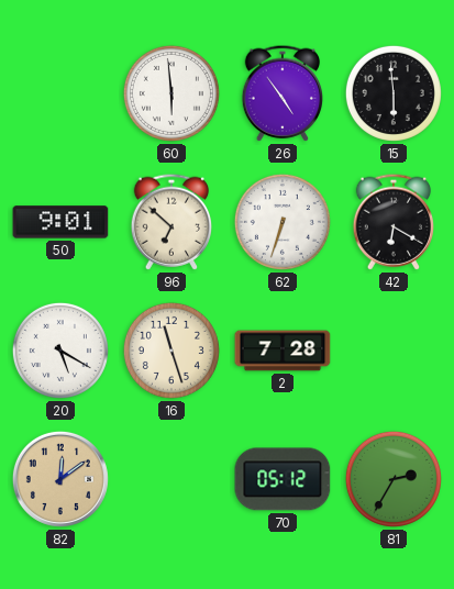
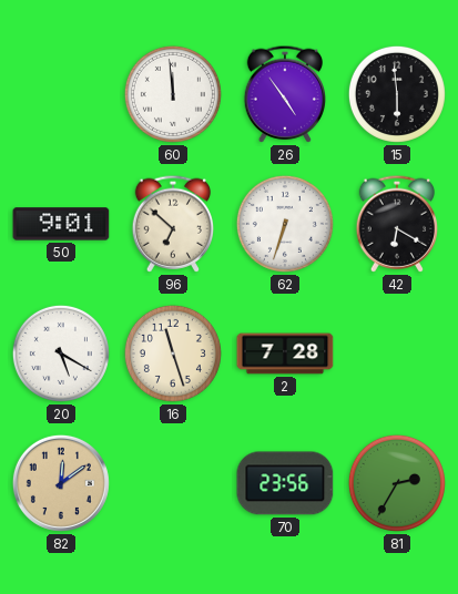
60: 5:59 -> 11:59 (173, 94)
70: 05:12 -> 23:56 (285, 483)
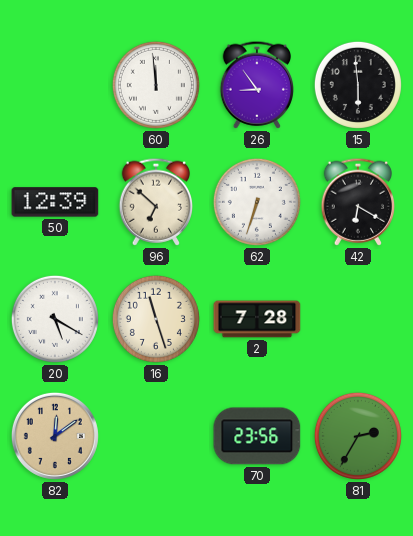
26: 4:54 -> 8:54 (256, 85)
50: 9:01 -> 12:39 (55, 202)
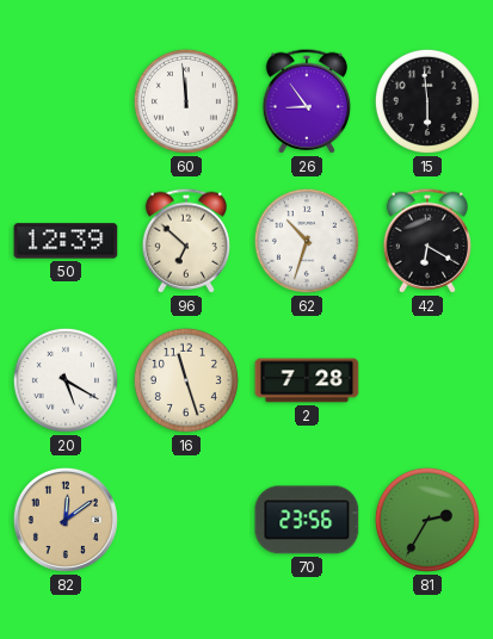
62: 6:33 -> 10:33 (307, 241)
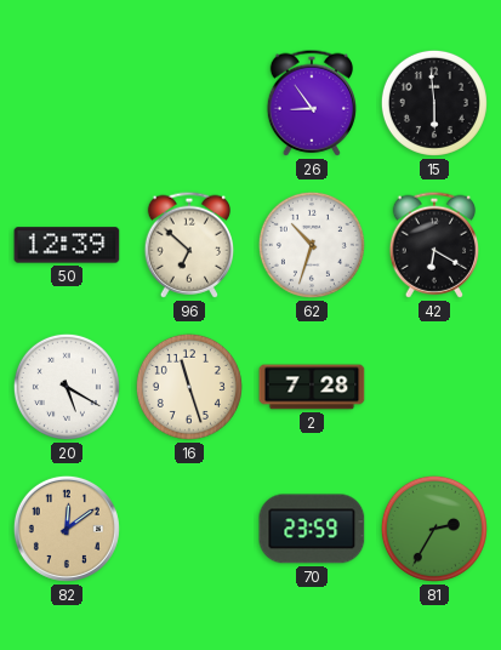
60: 11:59 -> none (186, 101)
70: 23:56 -> 23:59 (312, 529)
